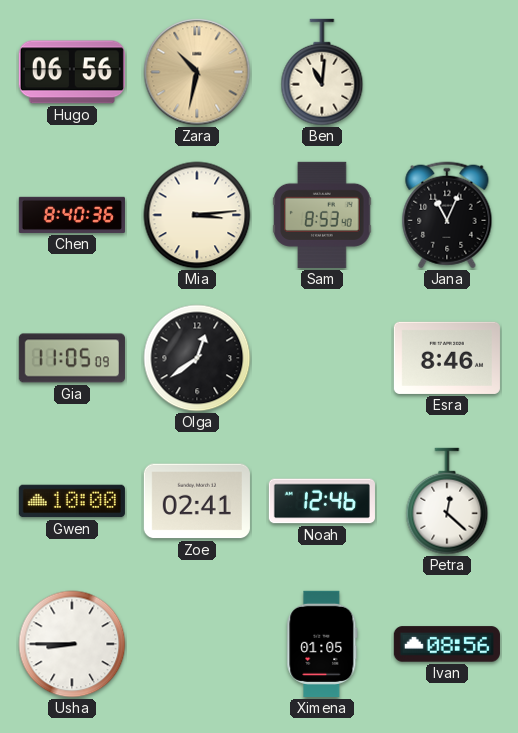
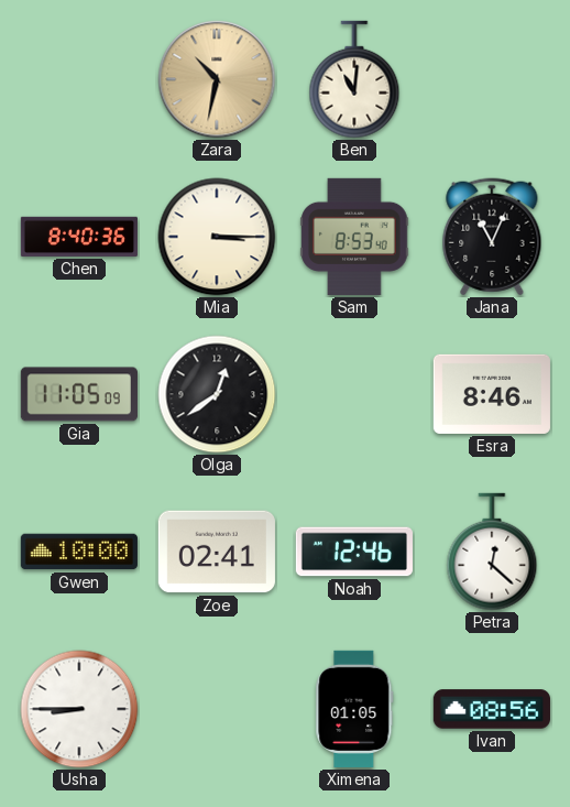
Hugo: 06:56 -> none (72, 72)
Mia: 3:14 -> 3:15 (217, 237)
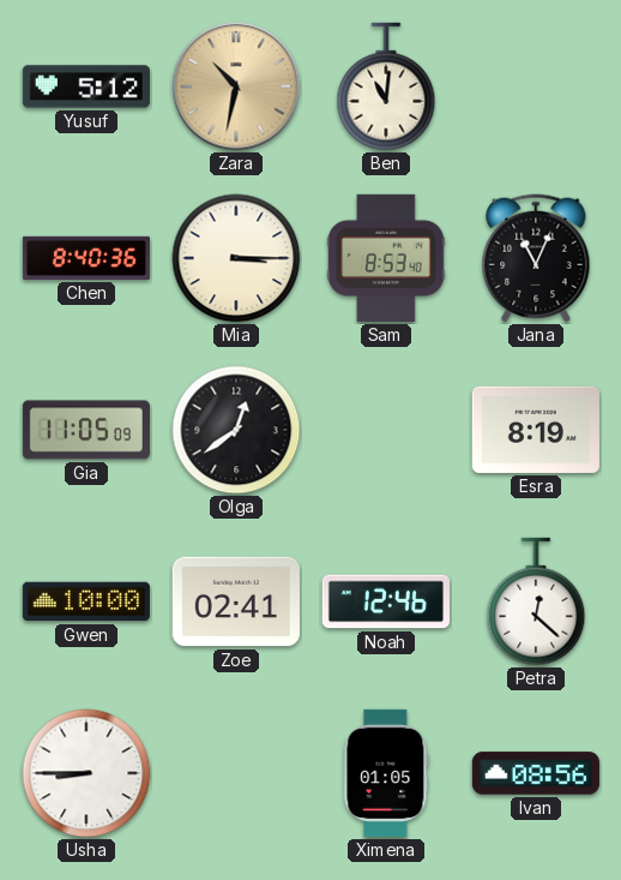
Yusuf: none -> 5:12 (86, 86)
Esra: 8:46 -> 8:19 (536, 430)
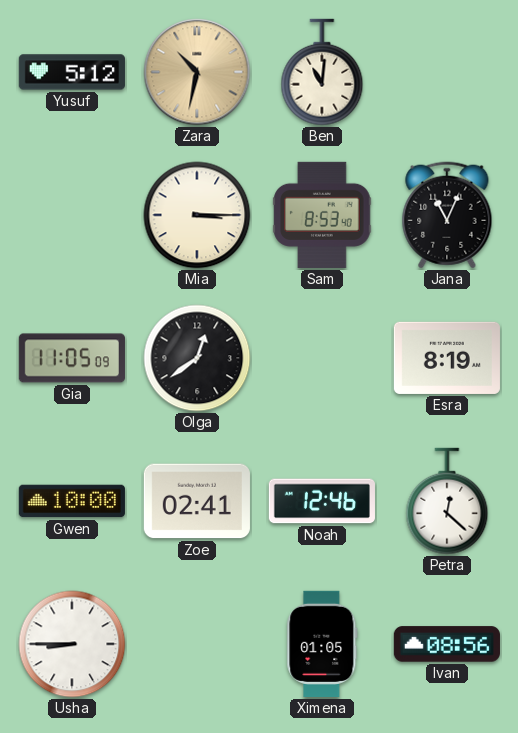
Chen: 8:40 -> none (86, 258)
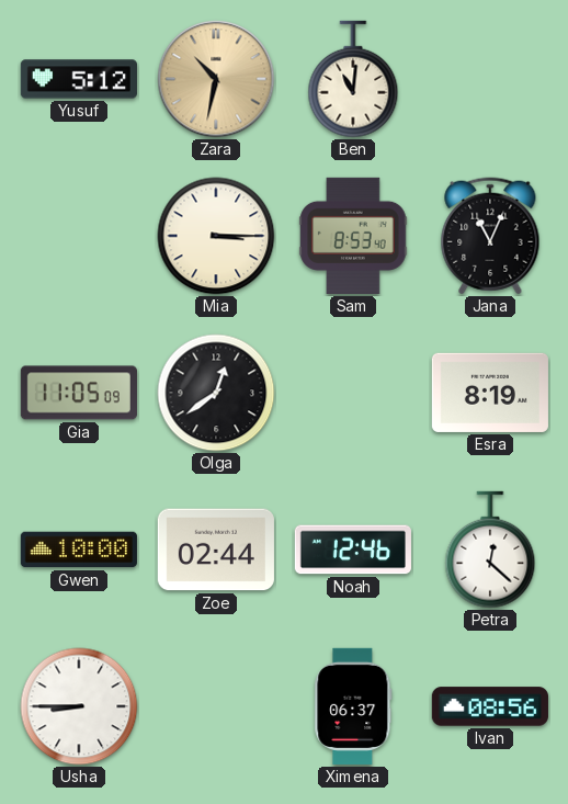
Zoe: 02:41 -> 02:44 (216, 550)
Ximena: 01:05 -> 06:37 (353, 706)
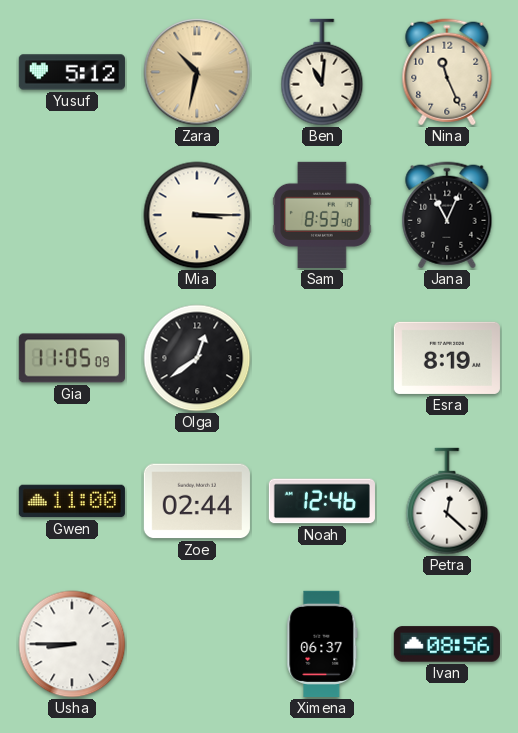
Nina: none -> 11:26 (447, 72)
Gwen: 10:00 -> 11:00 (72, 501)
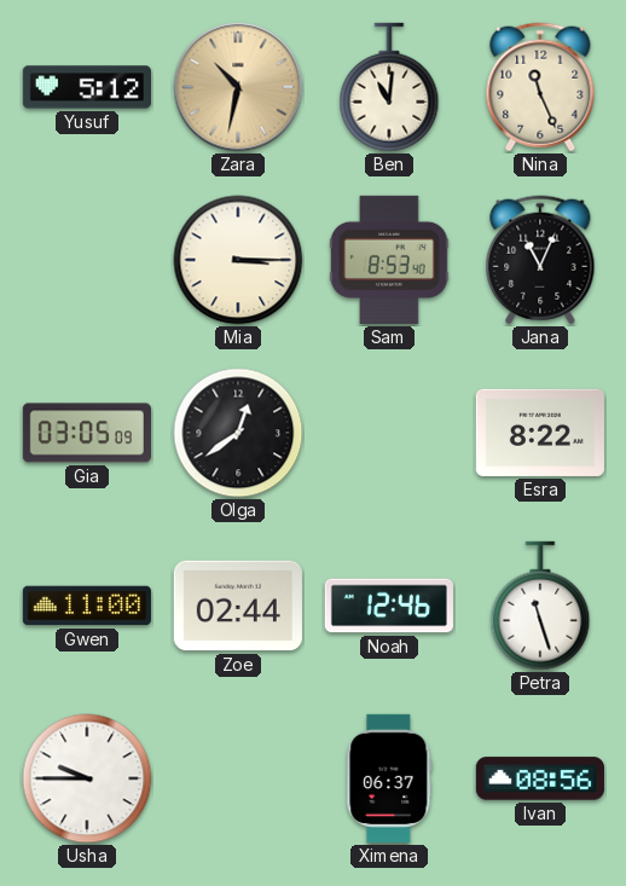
Gia: 11:05 -> 03:05 (87, 433)
Esra: 8:19 -> 8:22 (540, 433)
Petra: 12:22 -> 11:27 (540, 606)
Usha: 8:45 -> 9:45 (87, 778)
